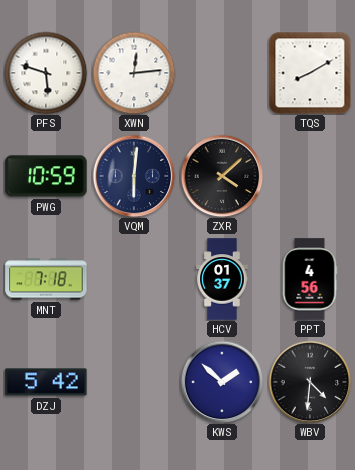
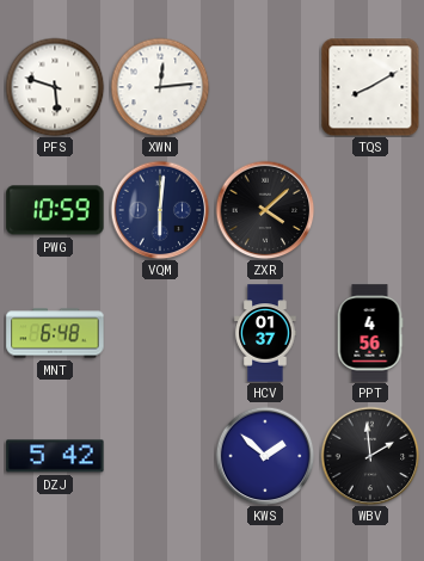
MNT: 7:18 -> 6:48 (55, 333)
WBV: 4:31 -> 1:59 (370, 456)
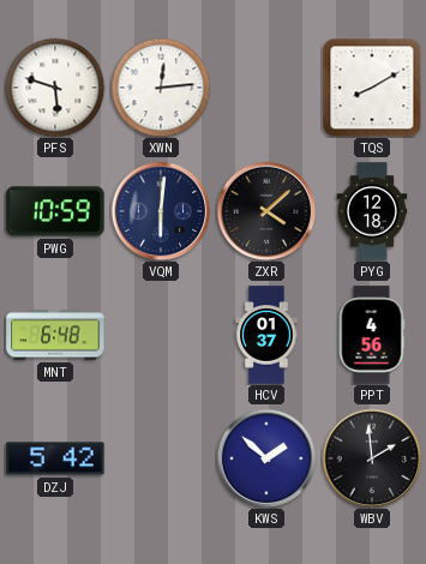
PYG: none -> 12:18 (372, 211)
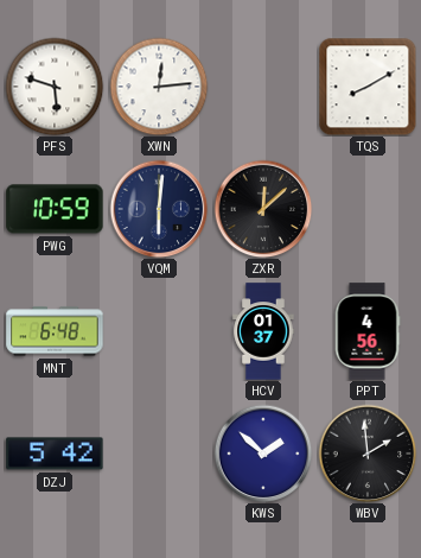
ZXR: 4:08 -> 12:08 (263, 209)
PYG: 12:18 -> none (372, 211)
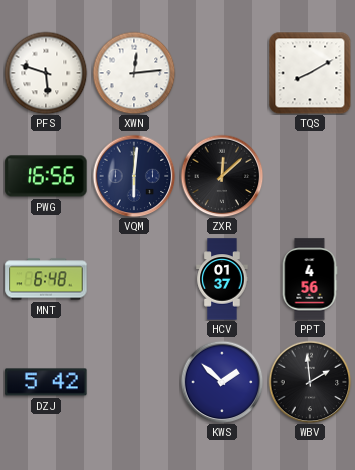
PWG: 10:59 -> 16:56 (46, 176)
